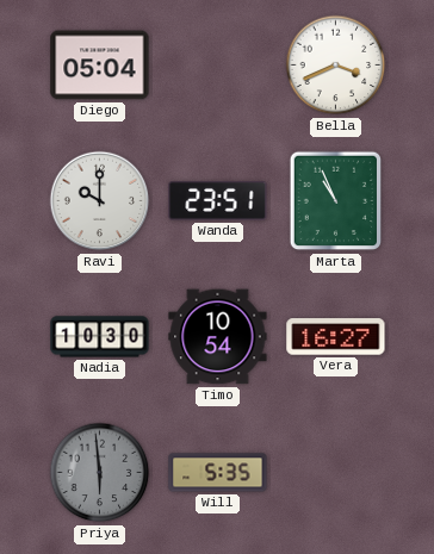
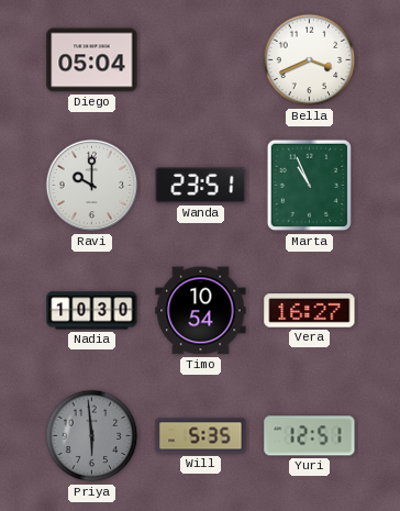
Yuri: none -> 12:51 (310, 436)
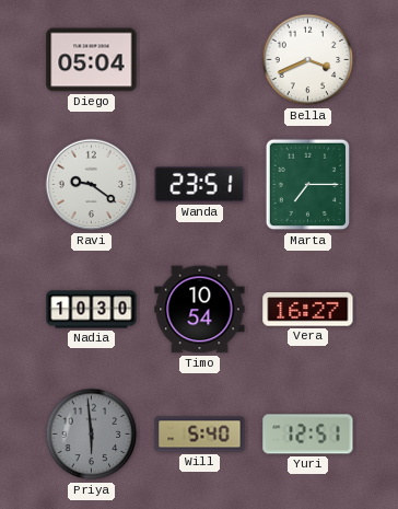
Ravi: 10:00 -> 9:21 (92, 185)
Marta: 10:56 -> 7:15 (308, 185)
Will: 5:35 -> 5:40 (200, 435)
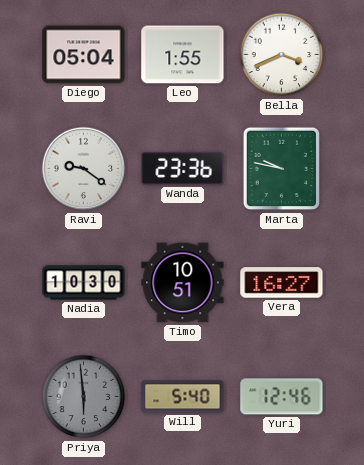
Leo: none -> 1:55 (183, 55)
Wanda: 23:51 -> 23:36 (183, 169)
Marta: 7:15 -> 9:47 (282, 169)
Timo: 10:54 -> 10:51 (183, 283)
Yuri: 12:51 -> 12:46 (282, 397)
